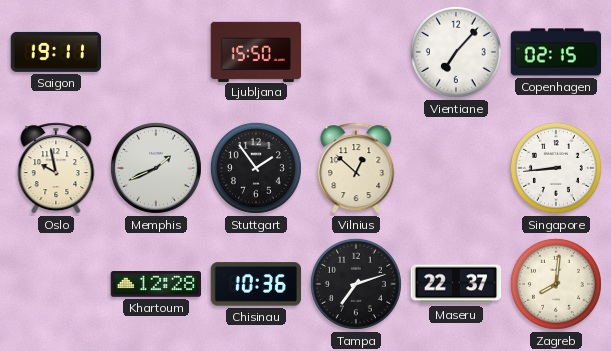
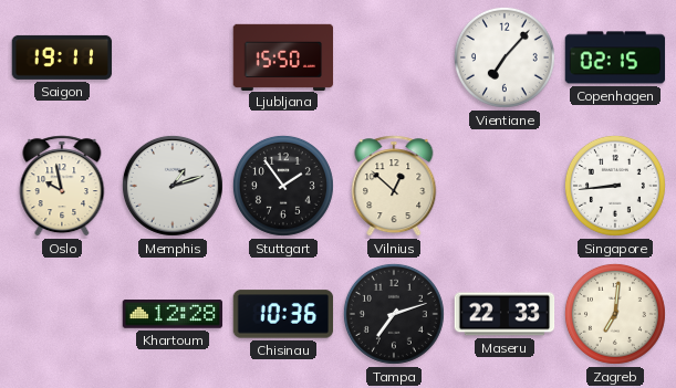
Memphis: 1:41 -> 1:12 (173, 186)
Maseru: 22:37 -> 22:33 (505, 314)
Zagreb: 8:01 -> 7:01 (615, 314)
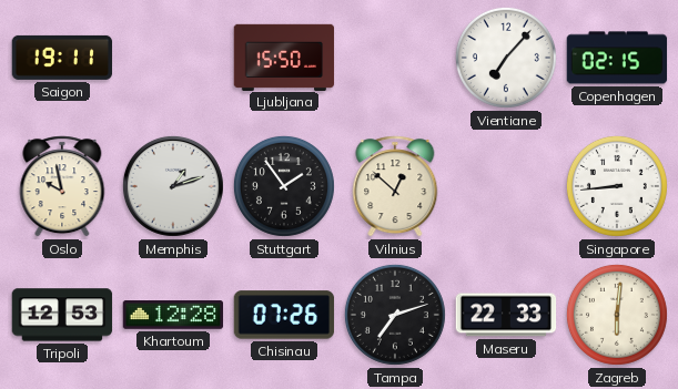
Tripoli: none -> 12:53 (62, 315)
Chisinau: 10:36 -> 07:26 (284, 315)
Zagreb: 7:01 -> 6:01 (617, 315)
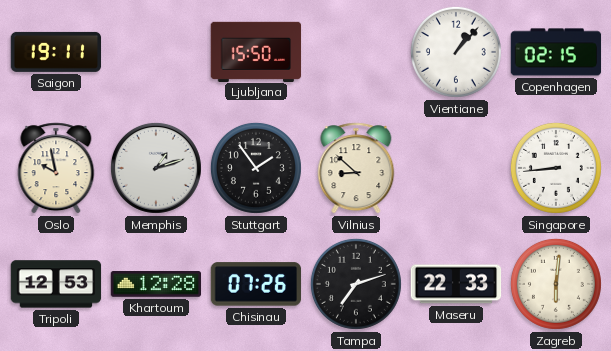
Vientiane: 7:07 -> 1:07 (456, 52)
Vilnius: 12:52 -> 8:52 (356, 168)
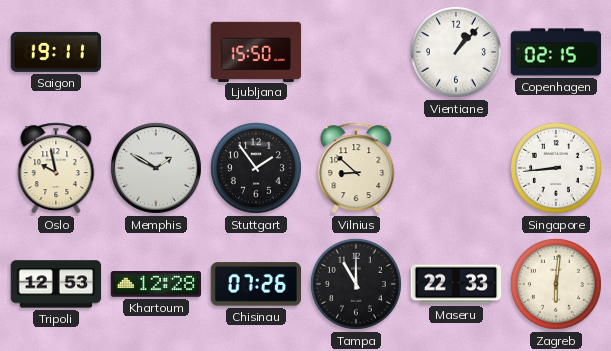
Memphis: 1:12 -> 1:50 (156, 168)
Tampa: 7:12 -> 11:00 (356, 284)
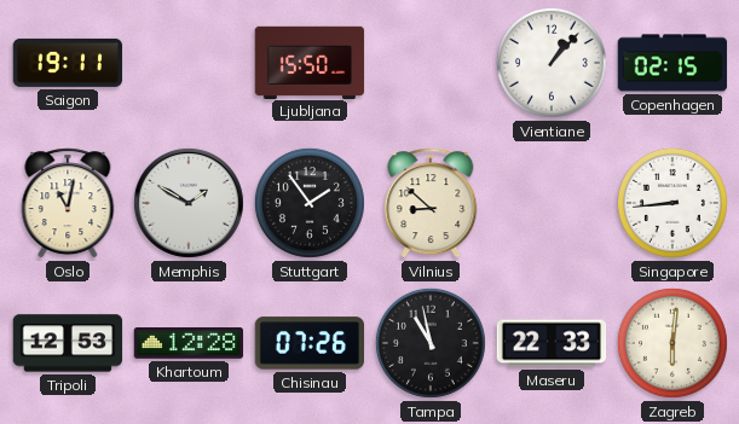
Oslo: 9:58 -> 11:02 (68, 203)
Tampa: 11:00 -> 10:58 (431, 343)
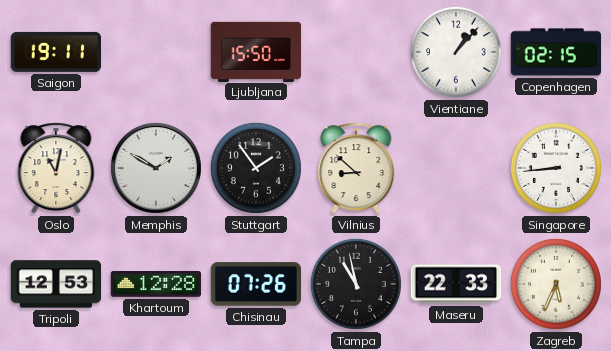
Zagreb: 6:01 -> 5:34 (556, 284)
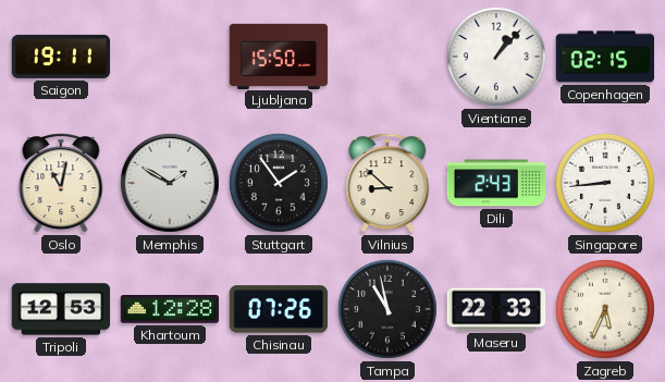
Dili: none -> 2:43 (496, 183)
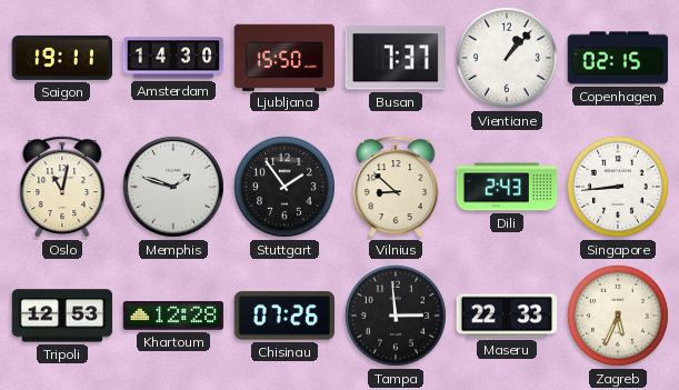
Amsterdam: none -> 14:30 (173, 58)
Busan: none -> 7:37 (396, 58)
Memphis: 1:50 -> 1:48 (173, 187)
Tampa: 10:58 -> 2:59 (396, 316)
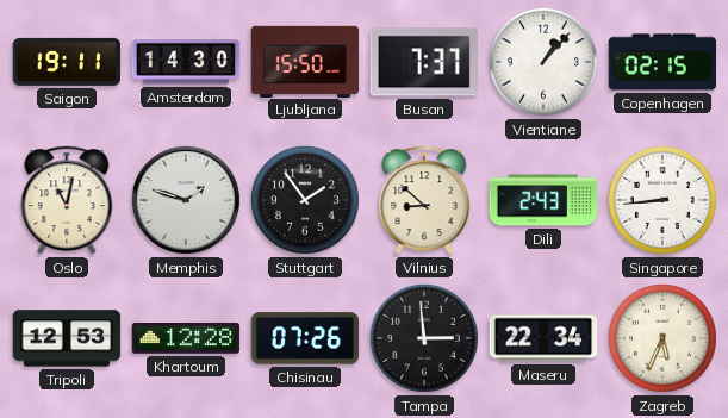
Maseru: 22:33 -> 22:34 (543, 338)
